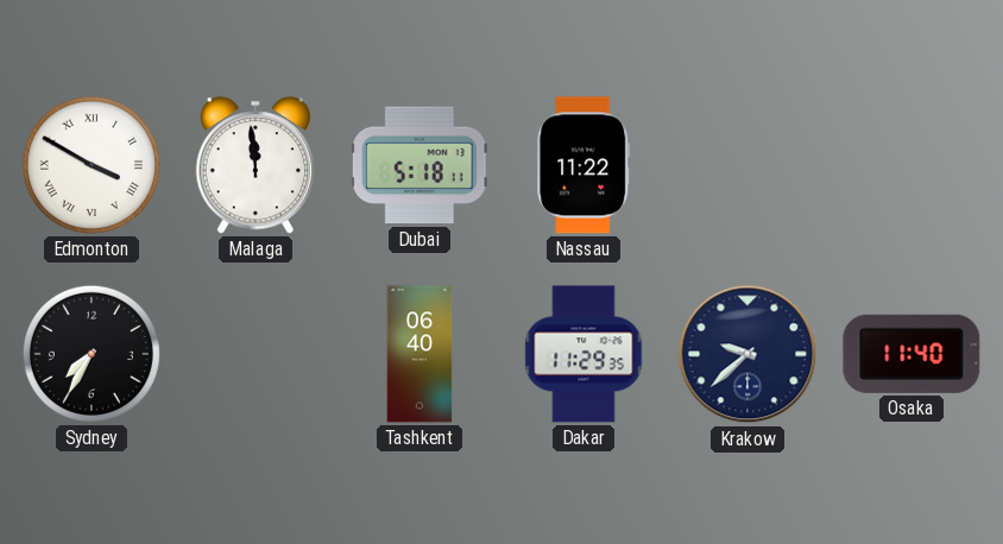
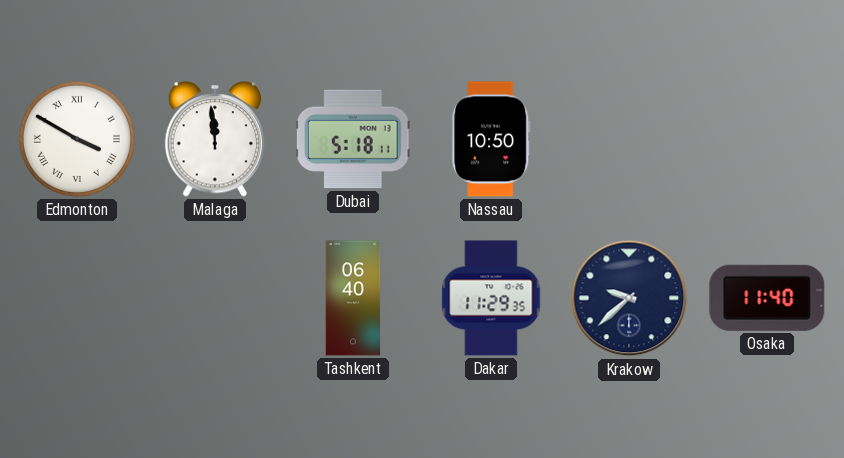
Nassau: 11:22 -> 10:50 (491, 139)
Sydney: 7:35 -> none (92, 354)
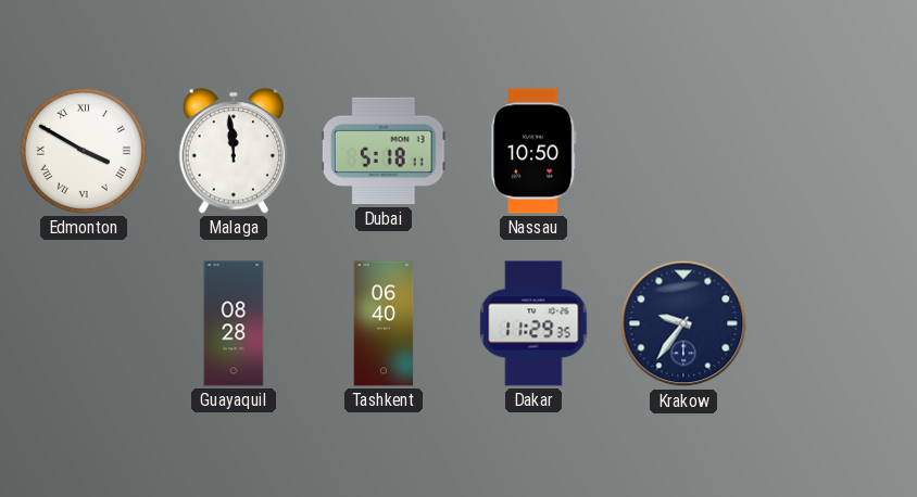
Guayaquil: none -> 08:28 (234, 323)
Krakow: 9:38 -> 9:36 (683, 323)
Osaka: 11:40 -> none (767, 298)
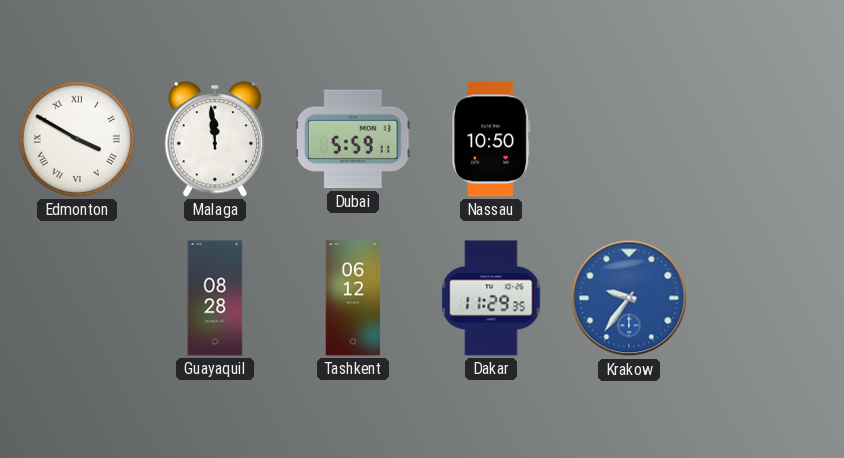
Dubai: 5:18 -> 5:59 (353, 139)
Tashkent: 06:40 -> 06:12 (353, 298)
Krakow dial: navy -> blue (629, 298)
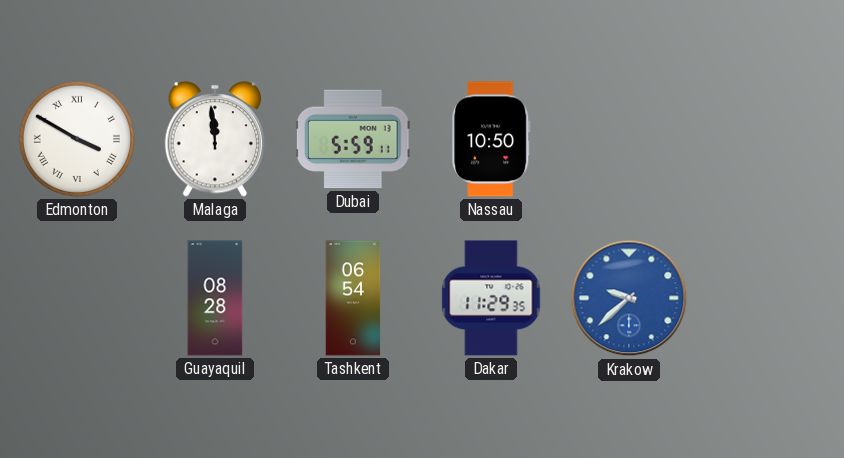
Tashkent: 06:12 -> 06:54 (353, 298)
Krakow: 9:36 -> 9:38 (629, 298)
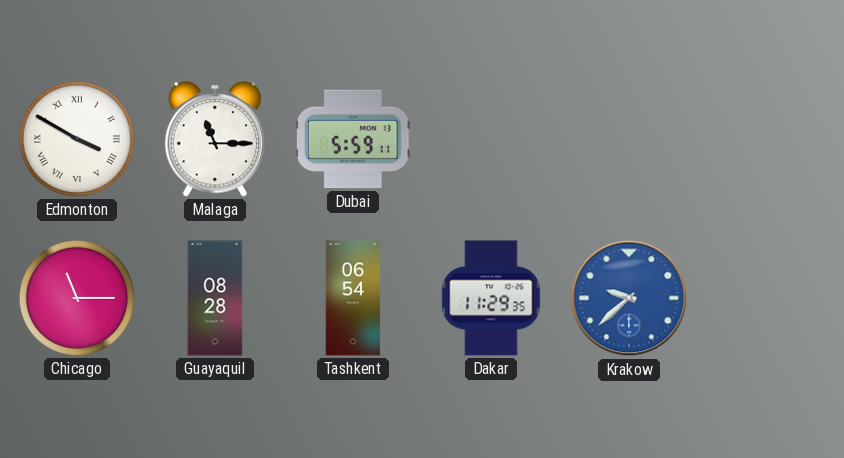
Malaga: 11:59 -> 11:15 (215, 139)
Nassau: 10:50 -> none (491, 139)
Chicago: none -> 11:15 (77, 298)
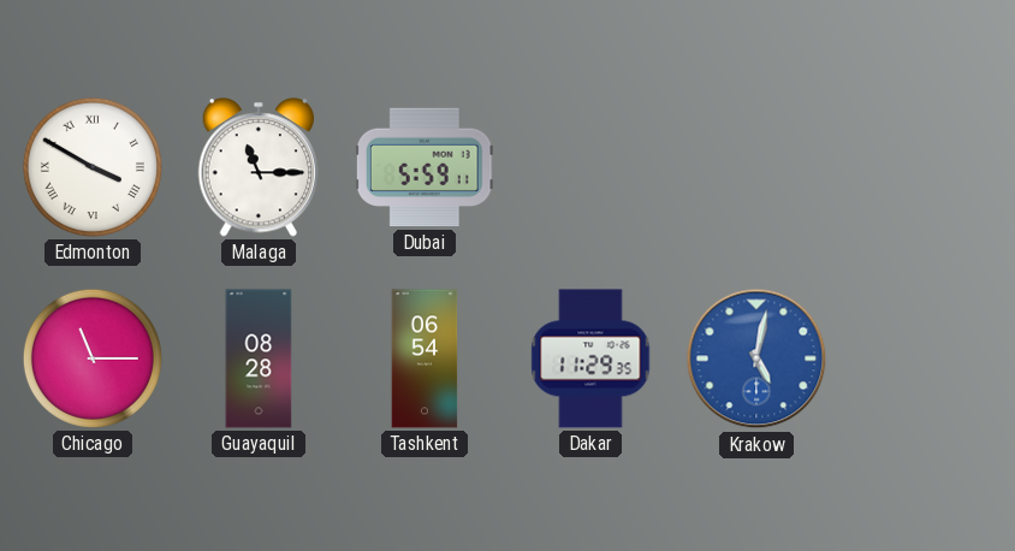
Krakow: 9:38 -> 5:02 (756, 359)
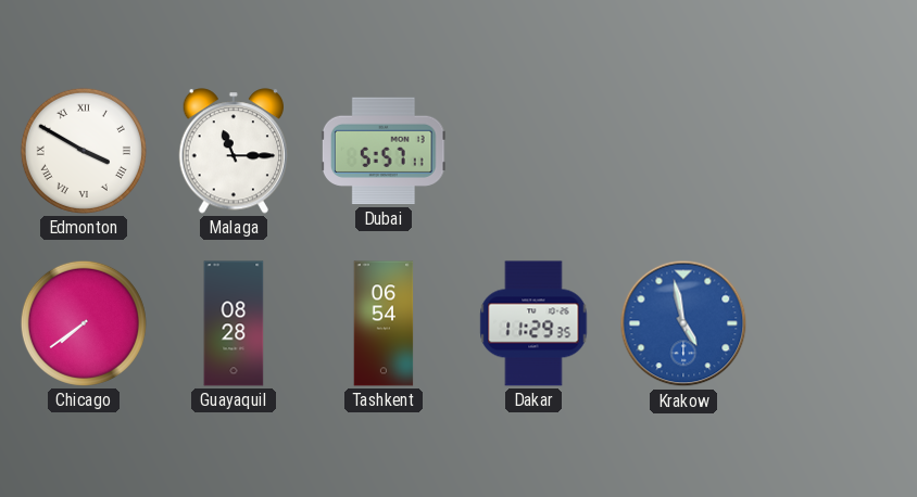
Dubai: 5:59 -> 5:57 (384, 151)
Chicago: 11:15 -> 7:39 (84, 323)
Krakow: 5:02 -> 4:58 (683, 323)
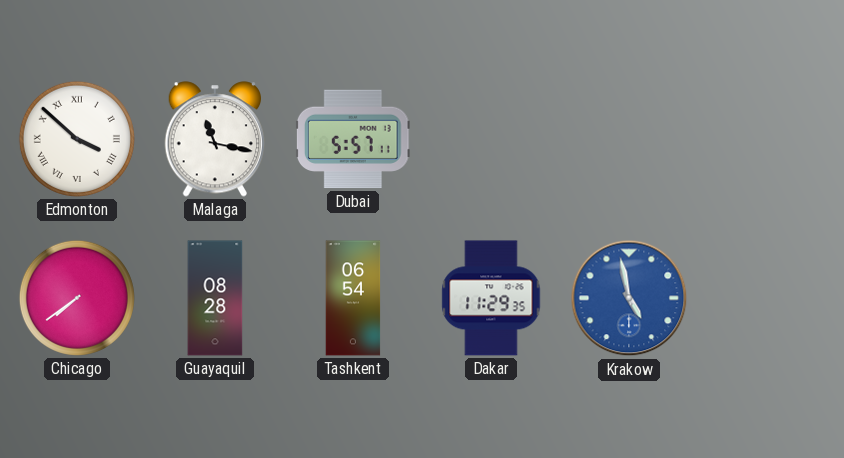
Edmonton: 3:50 -> 3:52 (77, 139)
Malaga: 11:15 -> 11:17 (215, 139)
